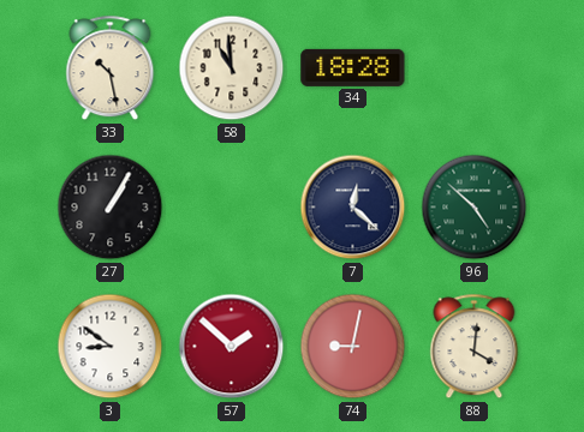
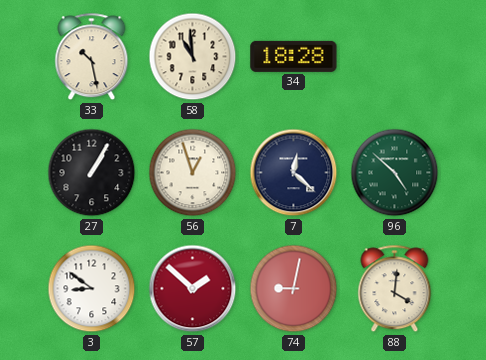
56: none -> 12:57 (193, 173)
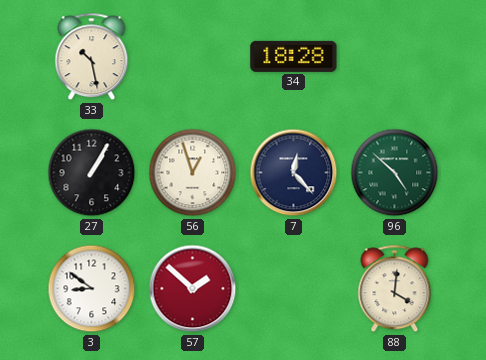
58: 10:59 -> none (193, 57)
7: 12:22 -> 12:23 (294, 173)
74: 9:02 -> none (294, 289)
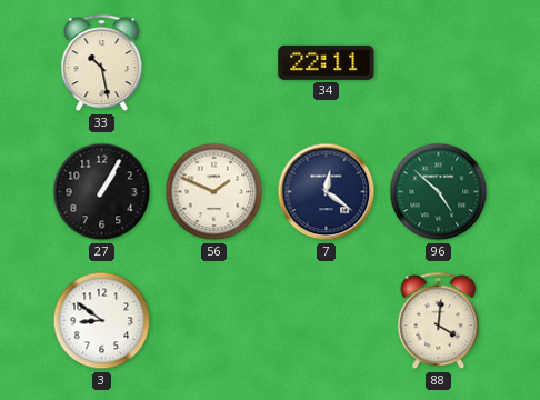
34: 18:28 -> 22:11 (327, 62)
56: 12:57 -> 1:49 (214, 192)
7: 12:23 -> 12:21 (327, 192)
57: 1:52 -> none (193, 289)
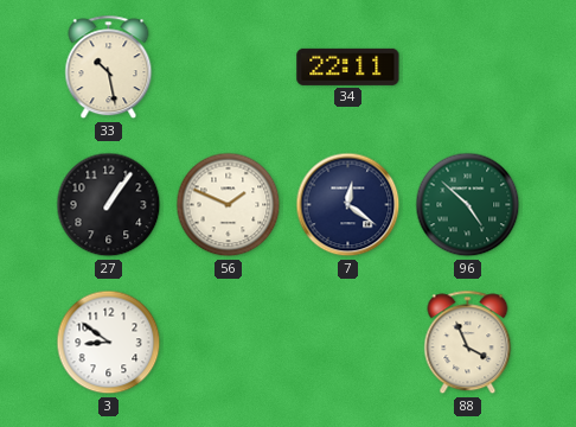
27: 1:05 -> 1:06 (109, 205)
88: 4:01 -> 3:56 (468, 343)
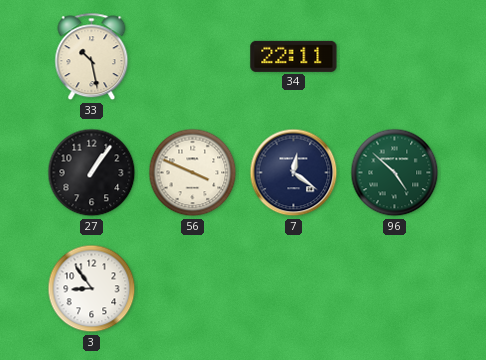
56: 1:49 -> 3:49 (193, 173)
3: 8:51 -> 8:54 (92, 289)
88: 3:56 -> none (468, 343)
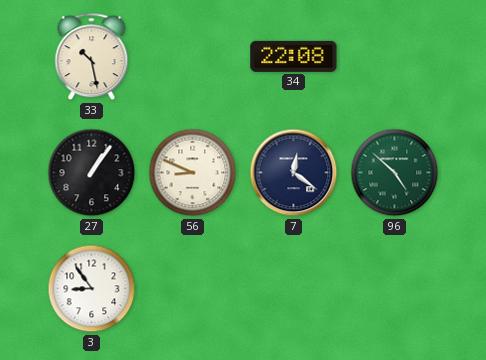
34: 22:11 -> 22:08 (294, 56)
56: 3:49 -> 8:49 (193, 173)
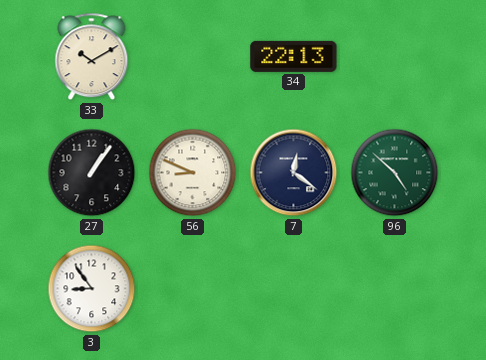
33: 10:28 -> 10:10 (92, 57)
34: 22:08 -> 22:13 (294, 56)
